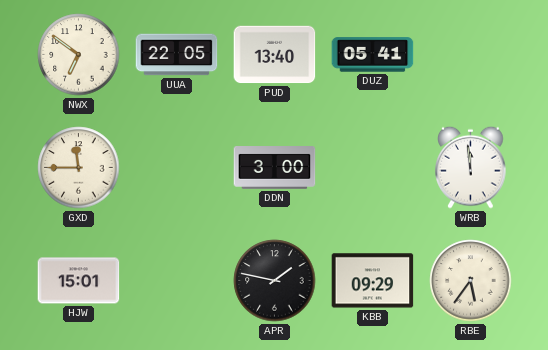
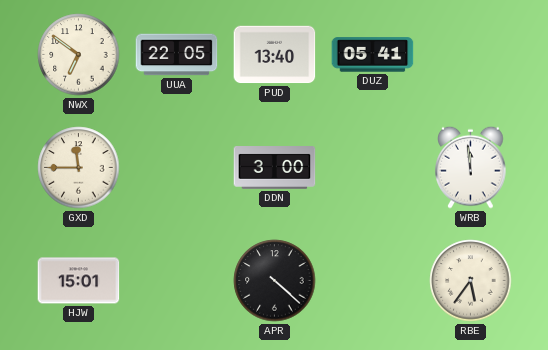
APR: 1:47 -> 4:22 (275, 281)
KBB: 09:29 -> none (373, 281)
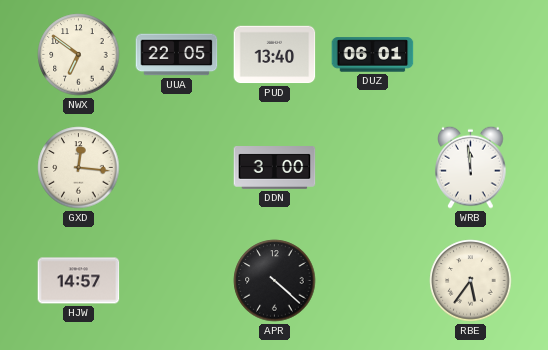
DUZ: 05:41 -> 06:01 (373, 55)
GXD: 11:45 -> 12:16 (79, 168)
HJW: 15:01 -> 14:57 (79, 281)
